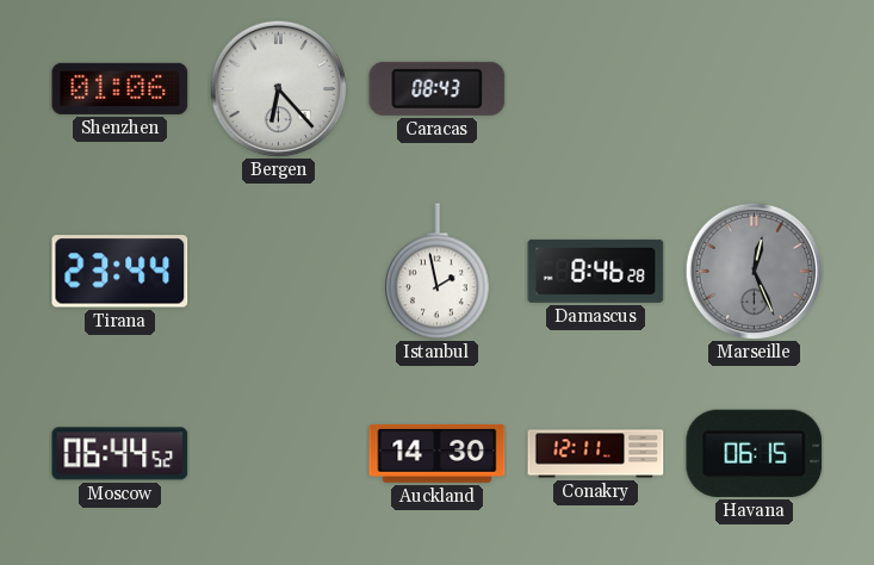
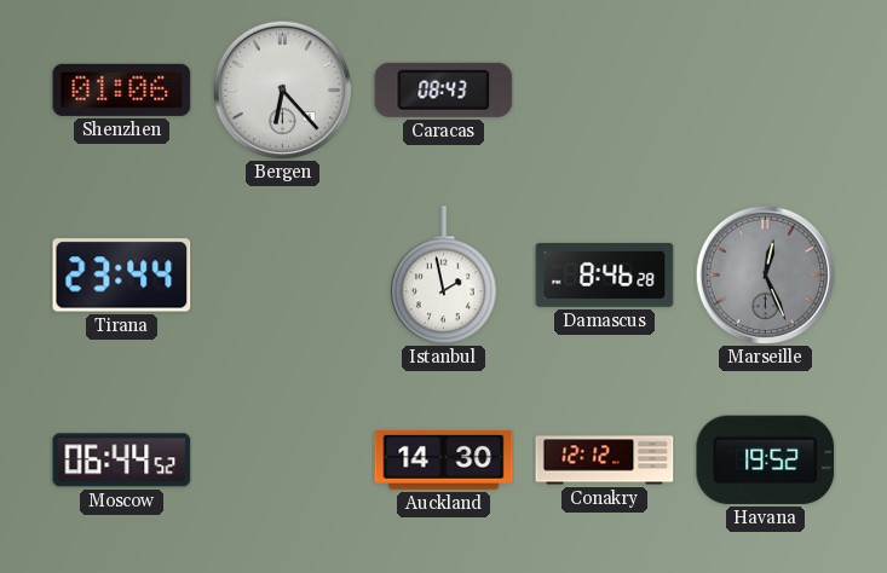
Conakry: 12:11 -> 12:12 (605, 461)
Havana: 06:15 -> 19:52 (766, 459)
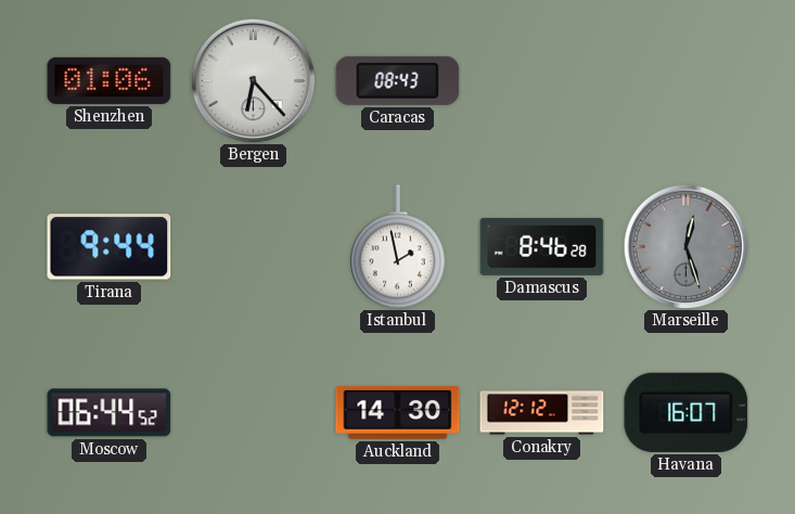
Tirana: 23:44 -> 9:44 (110, 247)
Marseille: 12:26 -> 12:27 (685, 246)
Havana: 19:52 -> 16:07 (687, 412)
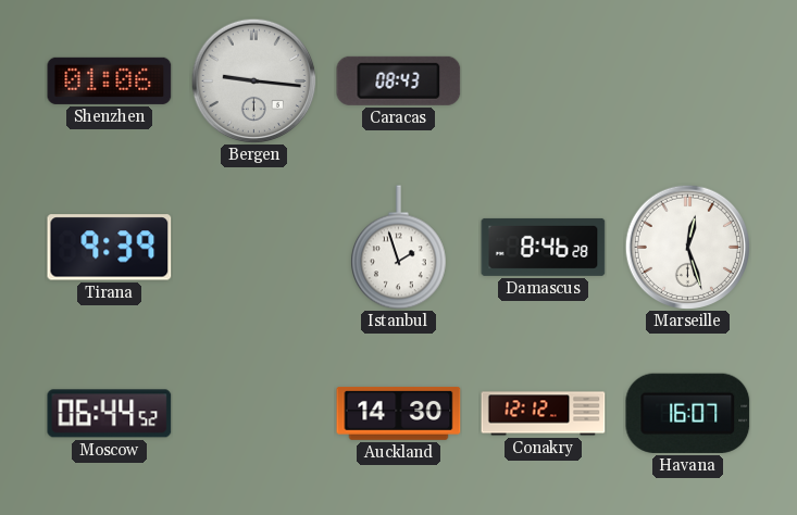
Bergen: 6:23 -> 9:16 (253, 80)
Tirana: 9:44 -> 9:39 (110, 248)
Istanbul: 1:58 -> 1:57 (399, 248)
Marseille dial: grey -> white (687, 247)
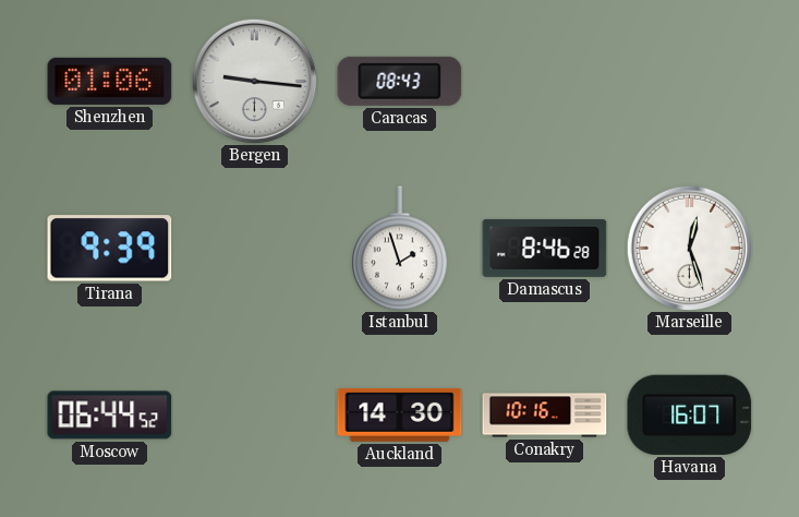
Conakry: 12:12 -> 10:16 (545, 416)
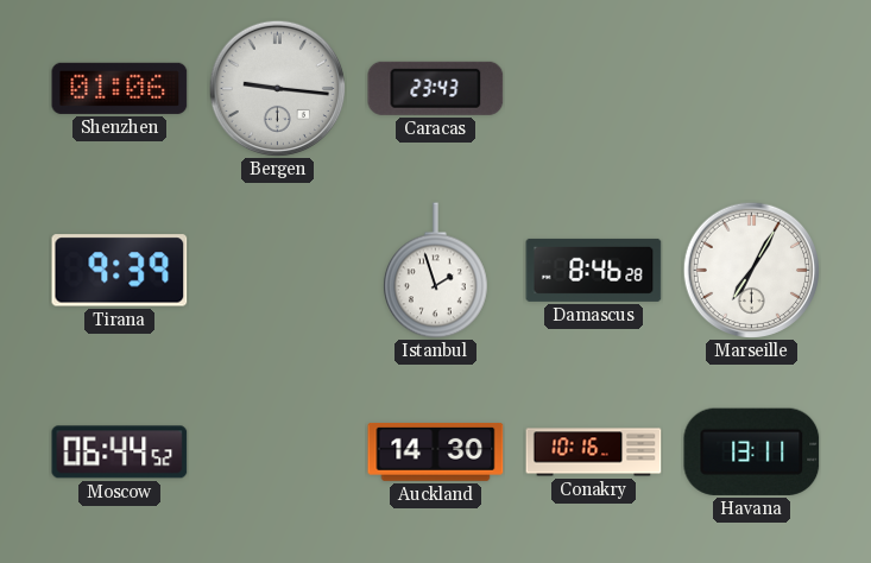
Caracas: 08:43 -> 23:43 (436, 88)
Marseille: 12:27 -> 7:05 (751, 270)
Havana: 16:07 -> 13:11 (752, 451)
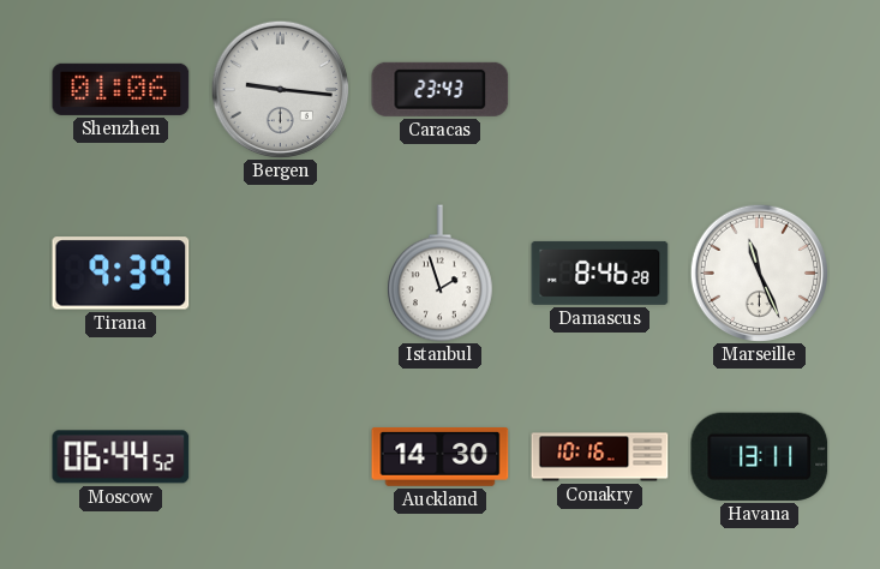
Marseille: 7:05 -> 11:26 (759, 272)
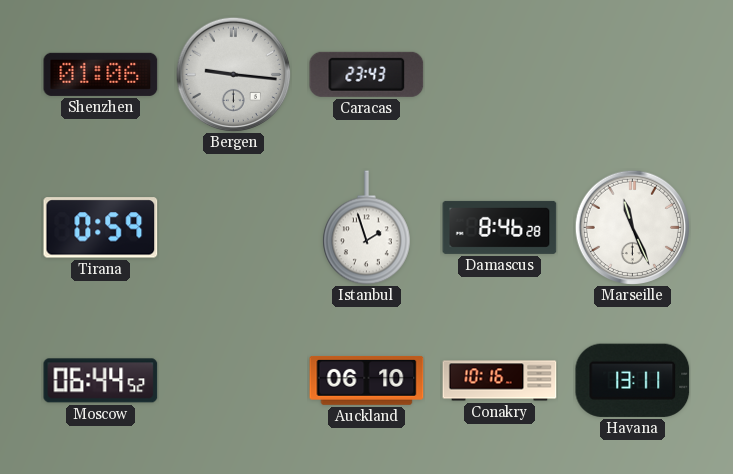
Tirana: 9:39 -> 0:59 (101, 228)
Auckland: 14:30 -> 06:10 (367, 380)
